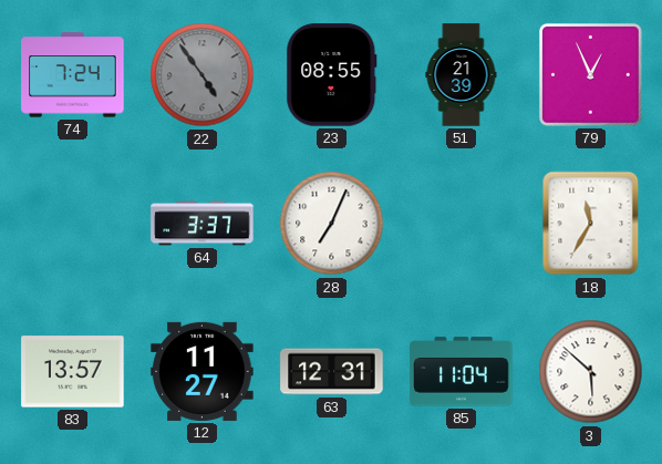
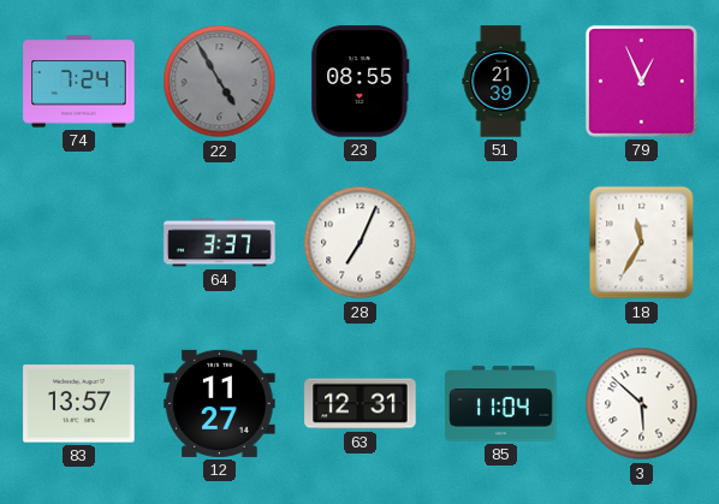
22: 4:54 -> 4:55 (220, 82)
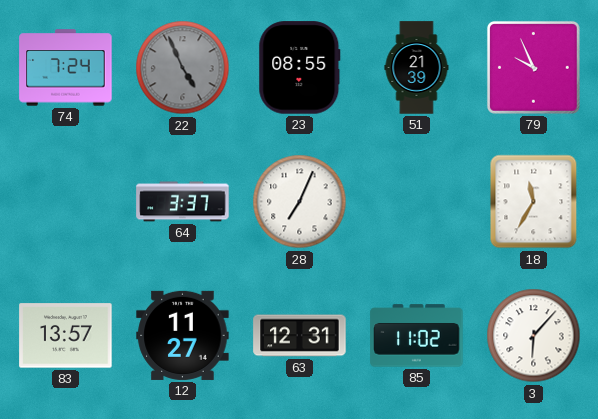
22: 4:55 -> 4:56 (183, 68)
79: 12:56 -> 9:56 (533, 67)
85: 11:04 -> 11:02 (417, 336)
3: 5:52 -> 6:07 (534, 336)
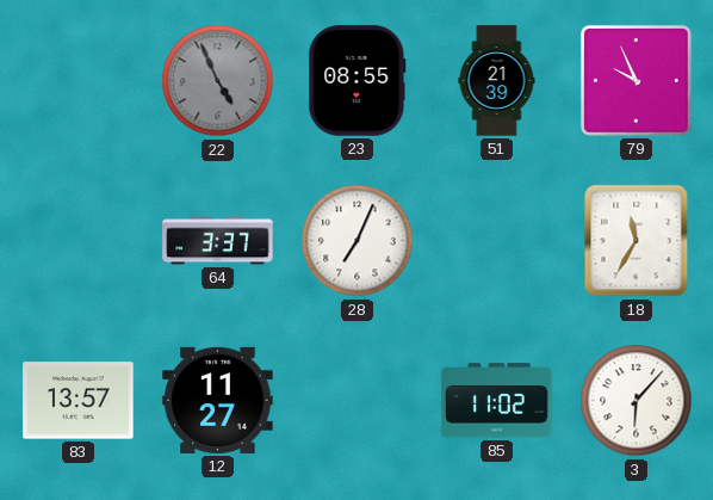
74: 7:24 -> none (66, 68)
63: 12:31 -> none (300, 336)
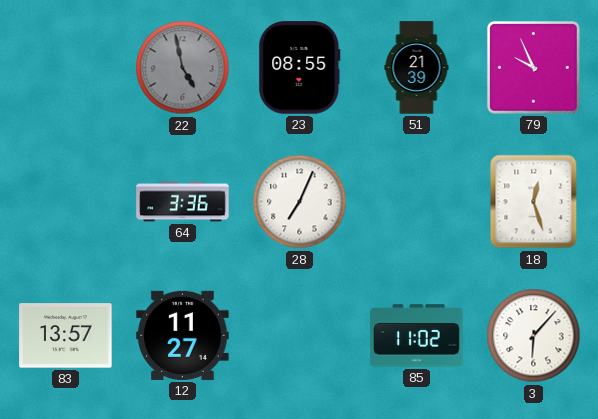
22: 4:56 -> 4:58 (183, 68)
64: 3:37 -> 3:36 (183, 202)
18: 11:35 -> 12:27 (534, 202)
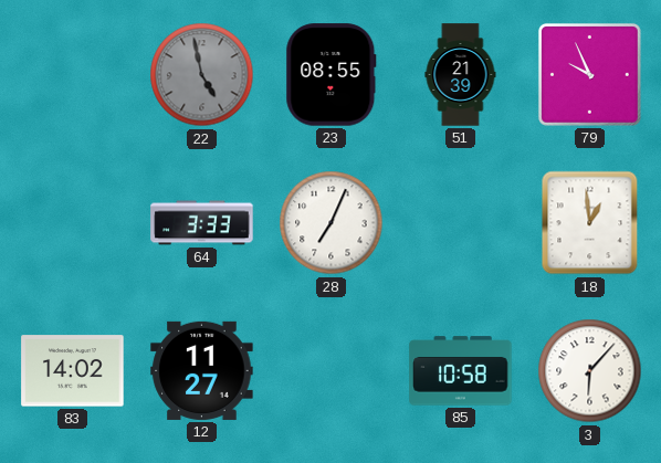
64: 3:36 -> 3:33 (202, 223)
18: 12:27 -> 12:59 (590, 223)
83: 13:57 -> 14:02 (73, 371)
85: 11:02 -> 10:58 (461, 371)
